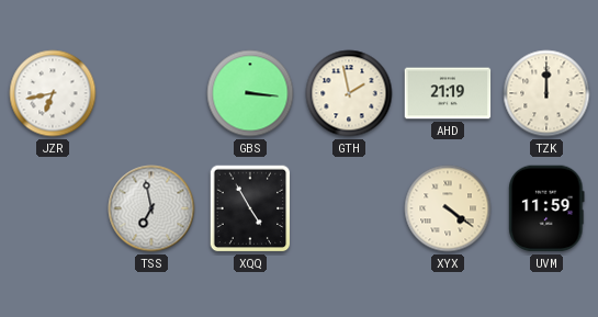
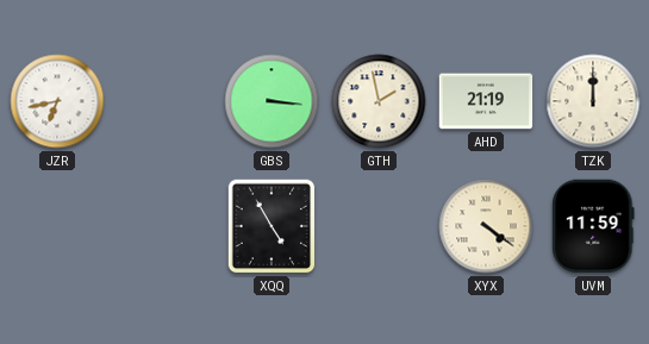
TSS: 6:58 -> none (151, 208)
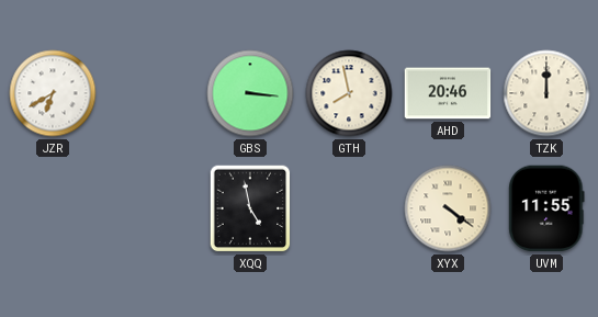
JZR: 6:43 -> 6:40 (53, 93)
GTH: 1:58 -> 7:58 (349, 93)
AHD: 21:19 -> 20:46 (448, 93)
XQQ: 4:55 -> 4:58 (250, 208)
UVM: 11:59 -> 11:55 (546, 208)
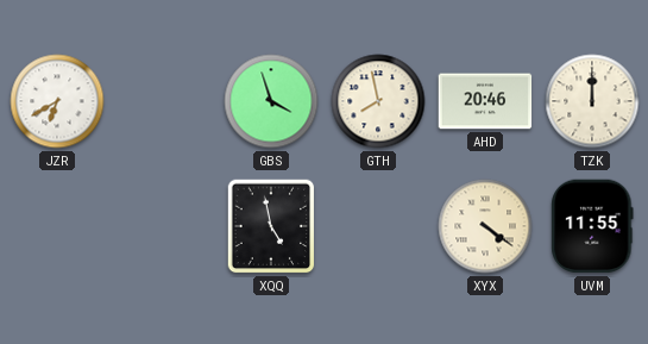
GBS: 3:16 -> 3:57 (271, 101)
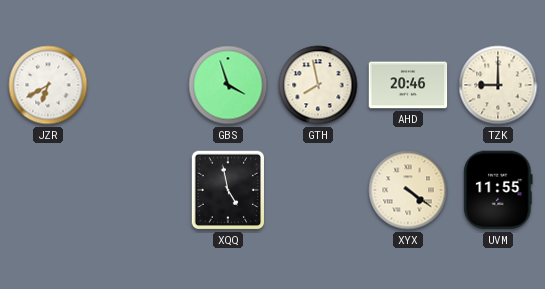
TZK: 12:00 -> 9:00 (498, 85)
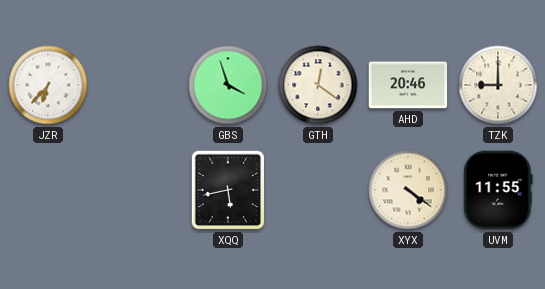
JZR: 6:40 -> 6:37 (48, 85)
GTH: 7:58 -> 12:21 (318, 85)
XQQ: 4:58 -> 5:43 (228, 190)
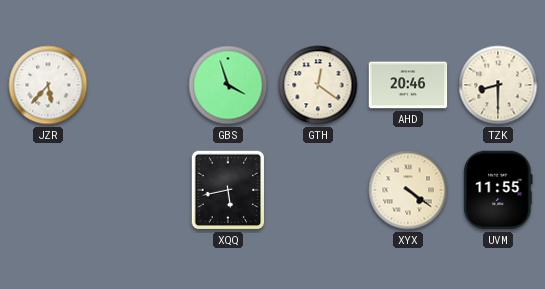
JZR: 6:37 -> 5:37 (48, 85)
TZK: 9:00 -> 8:30 (498, 85)
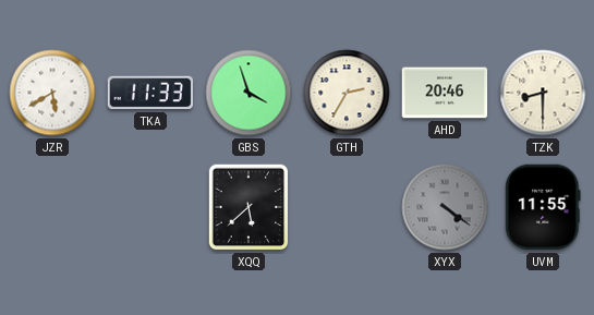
JZR: 5:37 -> 5:40 (52, 93)
TKA: none -> 11:33 (150, 93)
GTH: 12:21 -> 2:35 (347, 93)
XQQ: 5:43 -> 5:38 (248, 207)
XYX dial: cream -> grey (445, 207)
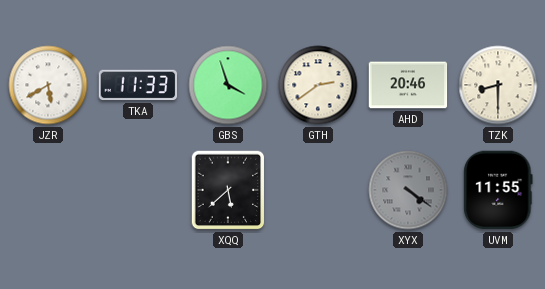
GTH: 2:35 -> 2:39 (318, 85)
